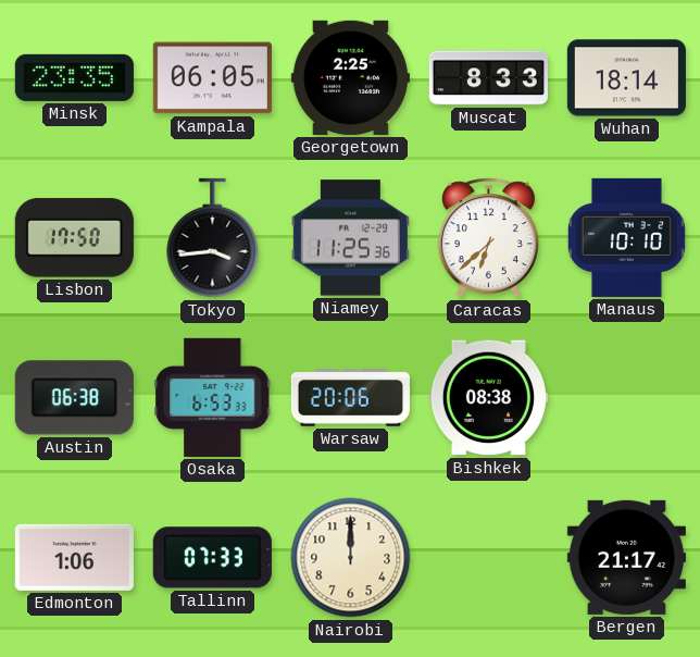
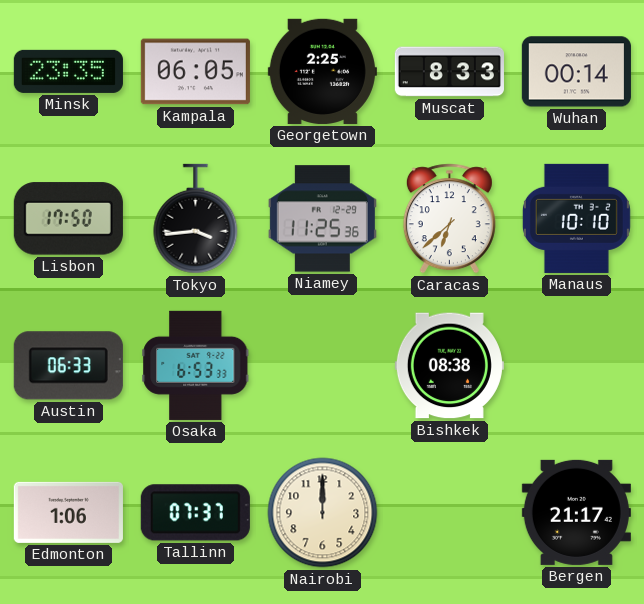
Wuhan: 18:14 -> 00:14 (576, 72)
Austin: 06:38 -> 06:33 (68, 366)
Warsaw: 20:06 -> none (350, 398)
Tallinn: 07:33 -> 07:37 (195, 513)
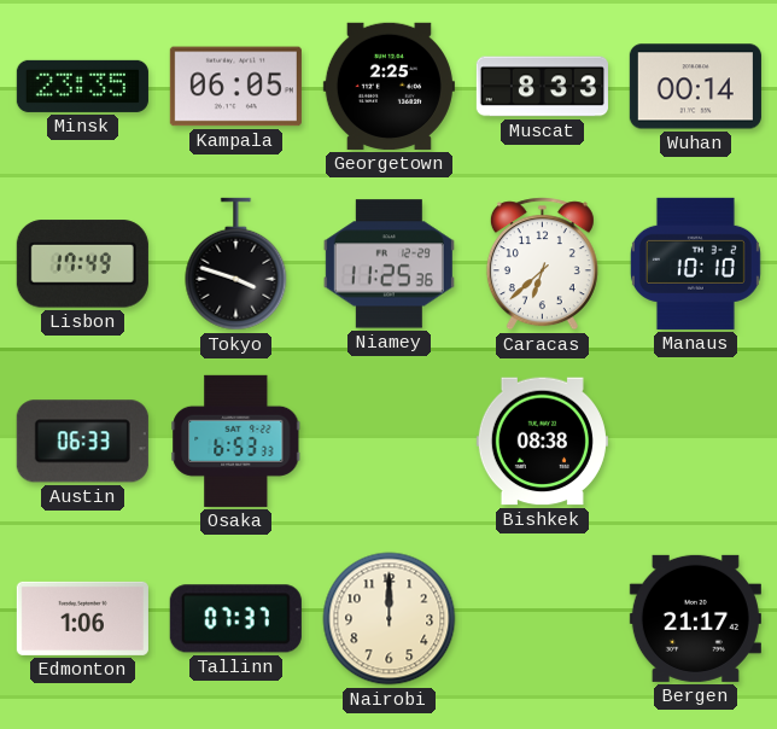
Lisbon: 17:50 -> 17:49 (82, 264)
Tokyo: 3:44 -> 3:48 (236, 264)
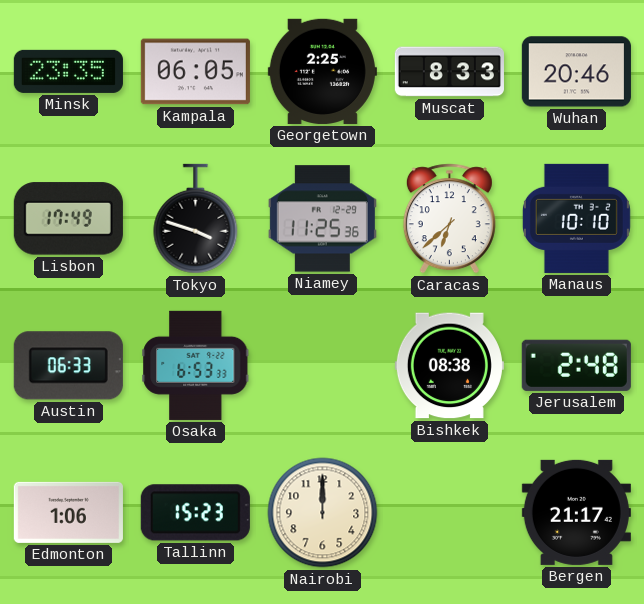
Wuhan: 00:14 -> 20:46 (576, 72)
Jerusalem: none -> 2:48 (576, 365)
Tallinn: 07:37 -> 15:23 (195, 513)
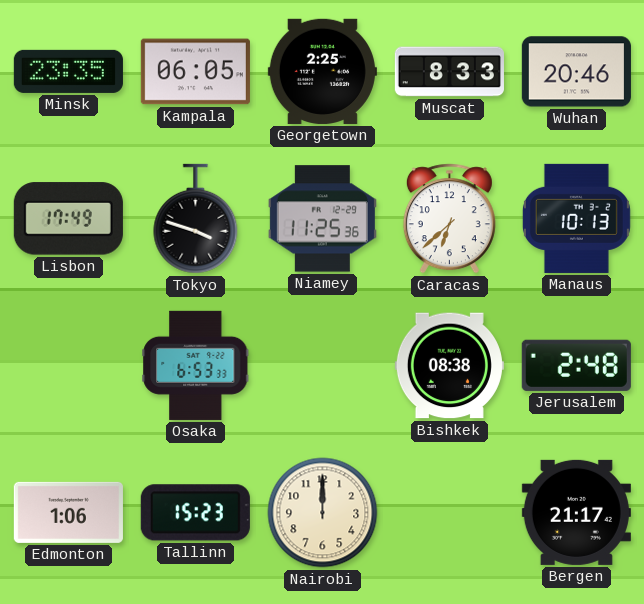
Manaus: 10:10 -> 10:13 (576, 218)
Austin: 06:33 -> none (68, 366)
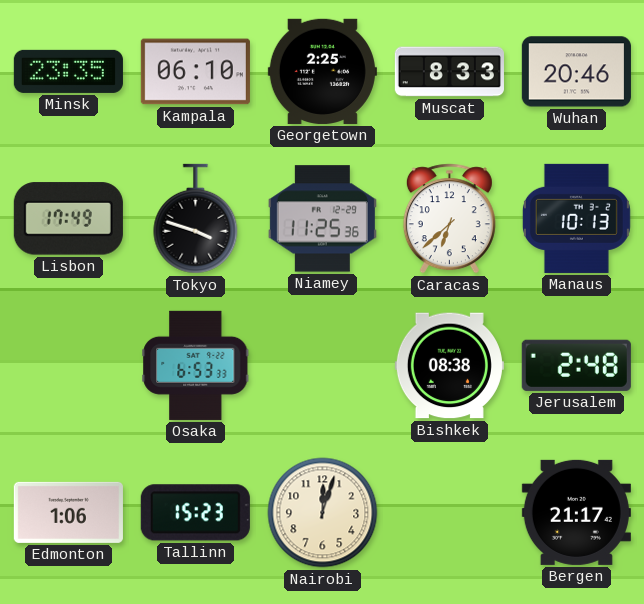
Kampala: 06:05 -> 06:10 (195, 72)
Nairobi: 12:00 -> 12:03 (323, 513)
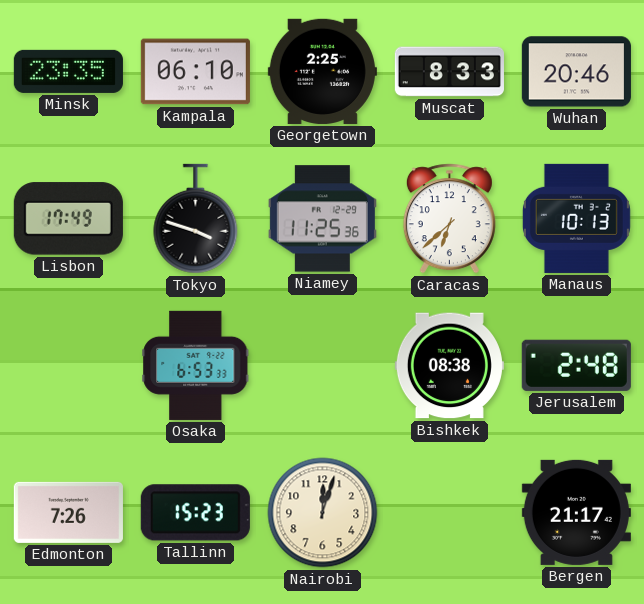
Edmonton: 1:06 -> 7:26 (68, 512)
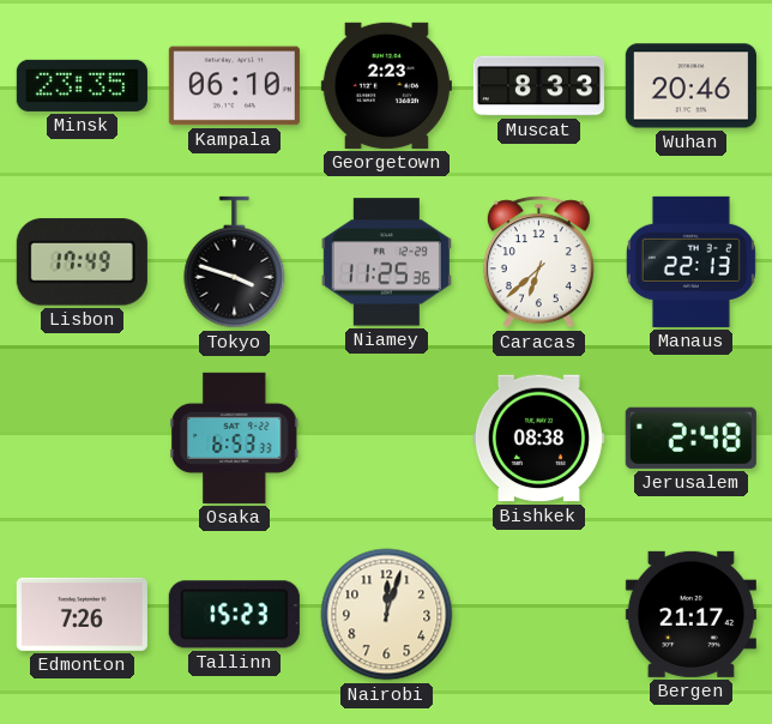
Georgetown: 2:25 -> 2:23 (386, 85)
Manaus: 10:13 -> 22:13 (690, 261)
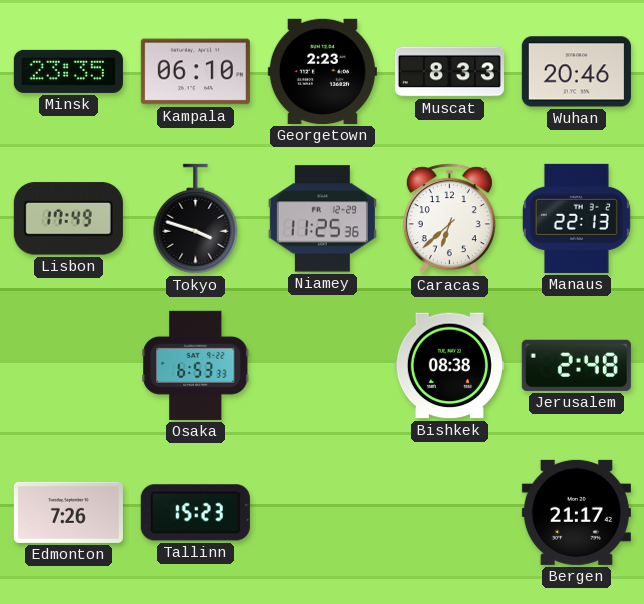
Nairobi: 12:03 -> none (387, 615)
